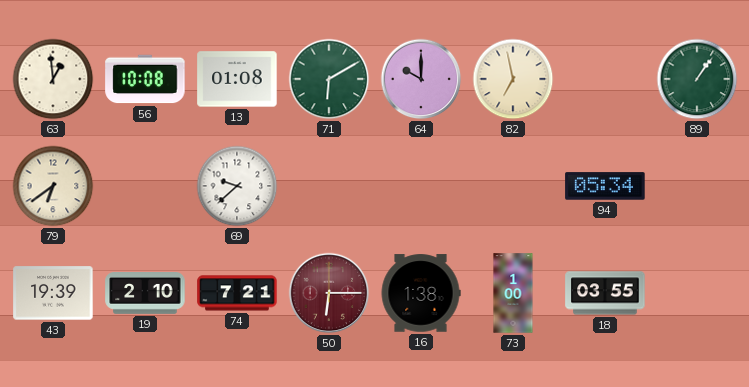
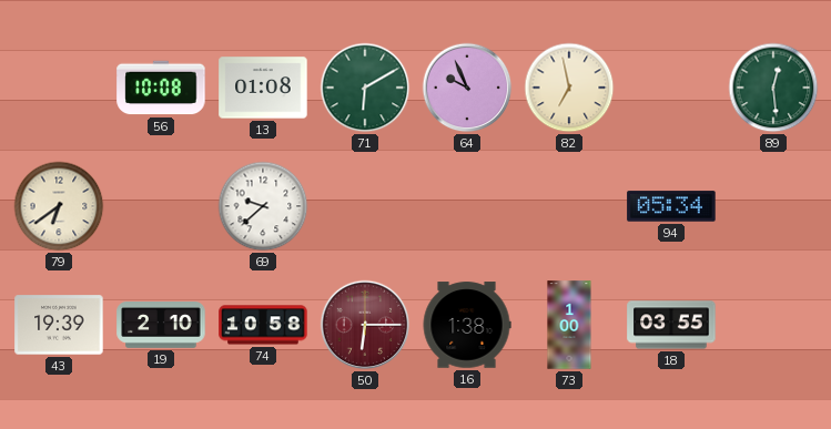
63: 12:59 -> none (53, 79)
64: 10:00 -> 9:56 (467, 88)
89: 1:06 -> 12:29 (773, 88)
74: 7:21 -> 10:58 (263, 325)
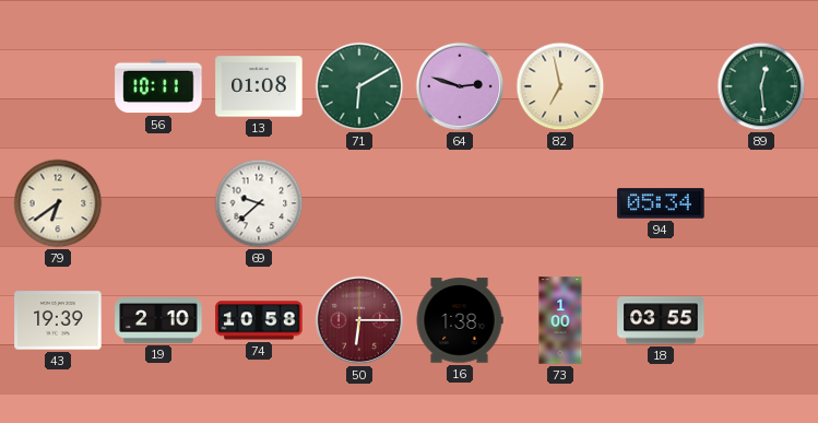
56: 10:08 -> 10:11 (158, 86)
64: 9:56 -> 2:48 (460, 86)
